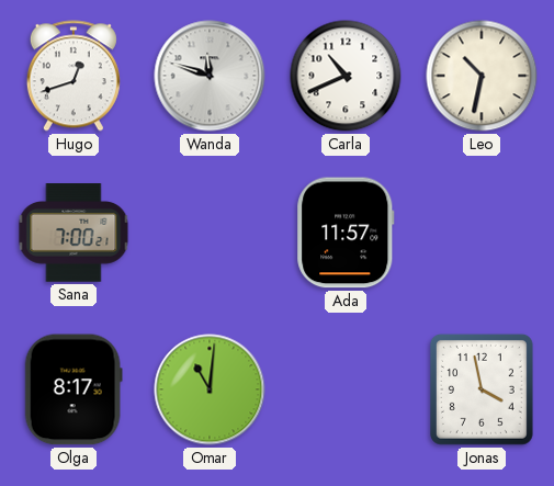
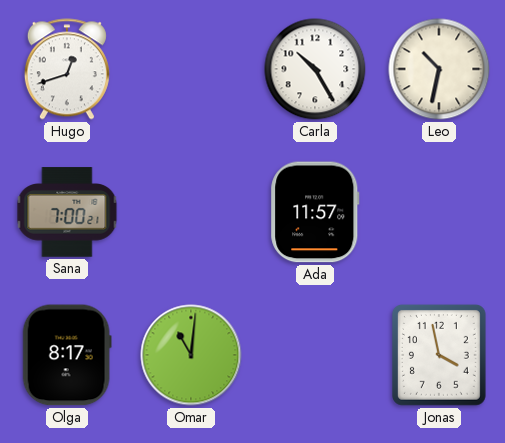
Wanda: 11:48 -> none (210, 76)
Carla: 10:41 -> 10:25 (315, 69)
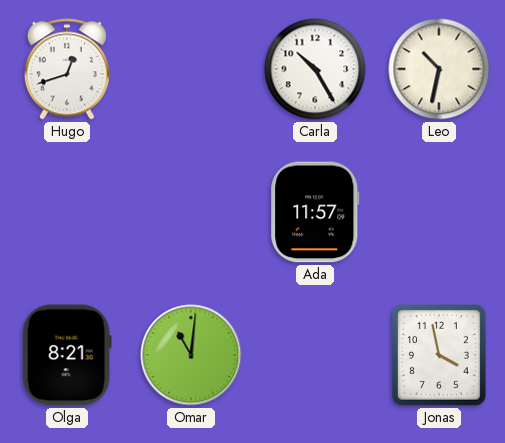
Sana: 7:00 -> none (67, 212)
Olga: 8:17 -> 8:21 (67, 355)
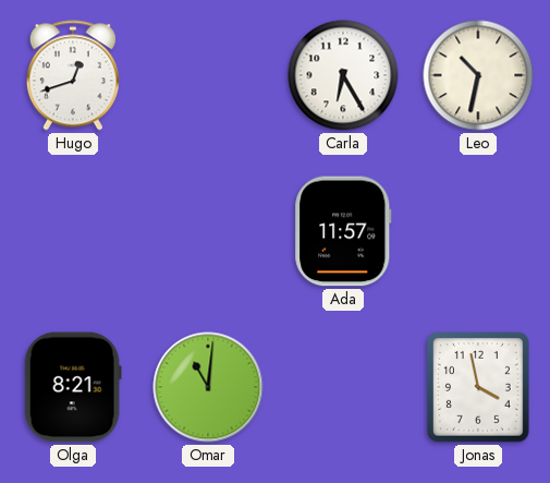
Carla: 10:25 -> 6:25 (343, 75)
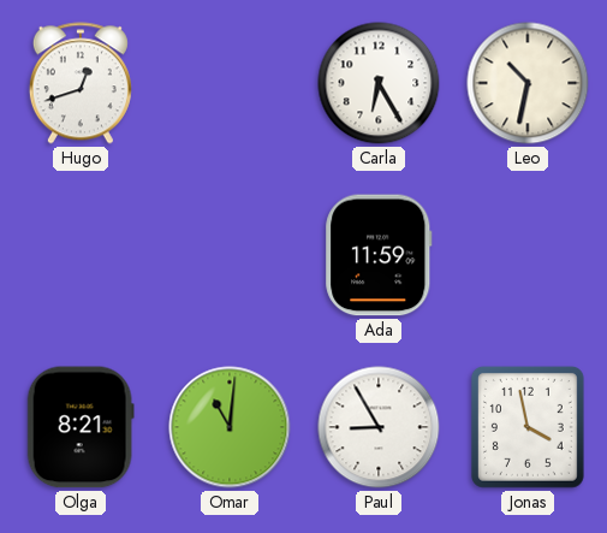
Ada: 11:57 -> 11:59 (379, 255)
Paul: none -> 8:55 (379, 427)
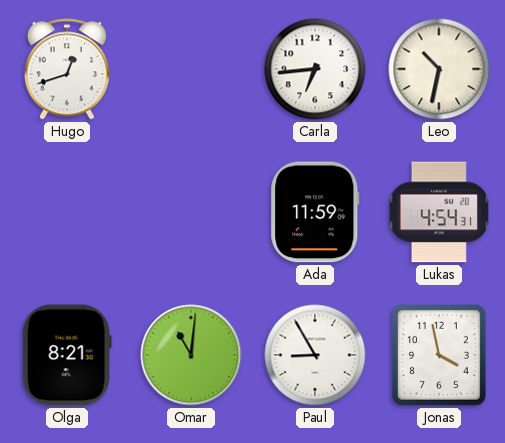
Carla: 6:25 -> 6:44 (315, 69)
Lukas: none -> 4:54 (439, 212)
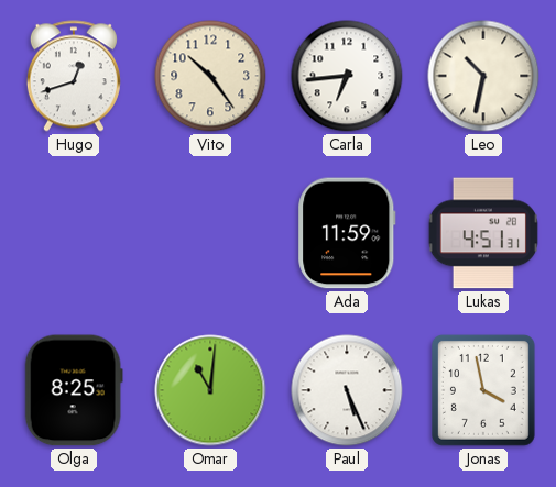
Vito: none -> 10:24 (210, 76)
Lukas: 4:54 -> 4:51 (483, 233)
Olga: 8:21 -> 8:25 (74, 390)
Paul: 8:55 -> 5:26 (347, 390)
